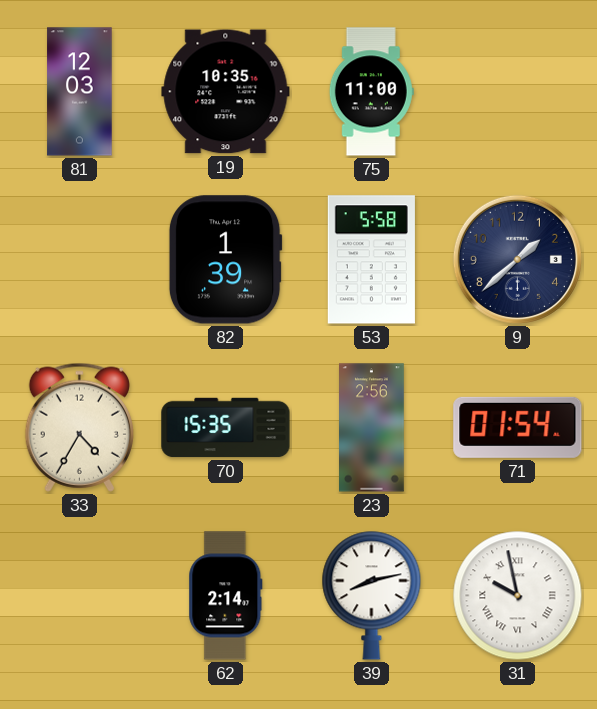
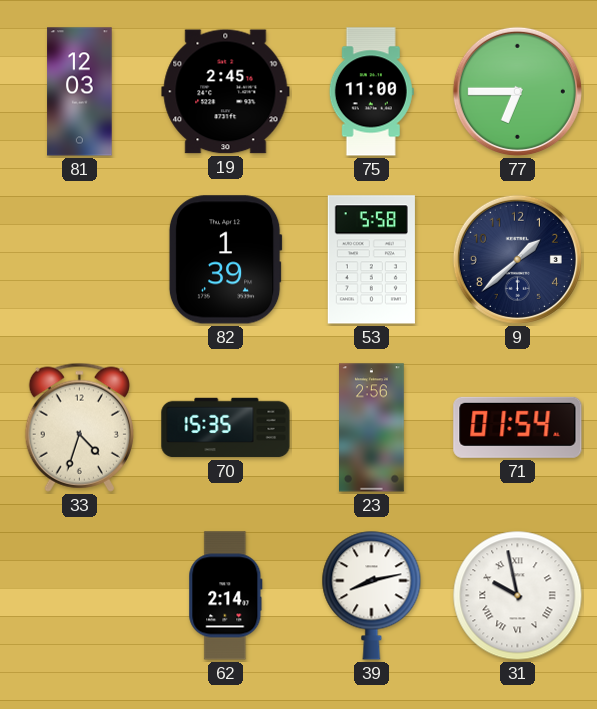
19: 10:35 -> 2:45 (226, 92)
77: none -> 6:45 (517, 91)
33: 4:35 -> 4:33 (79, 427)
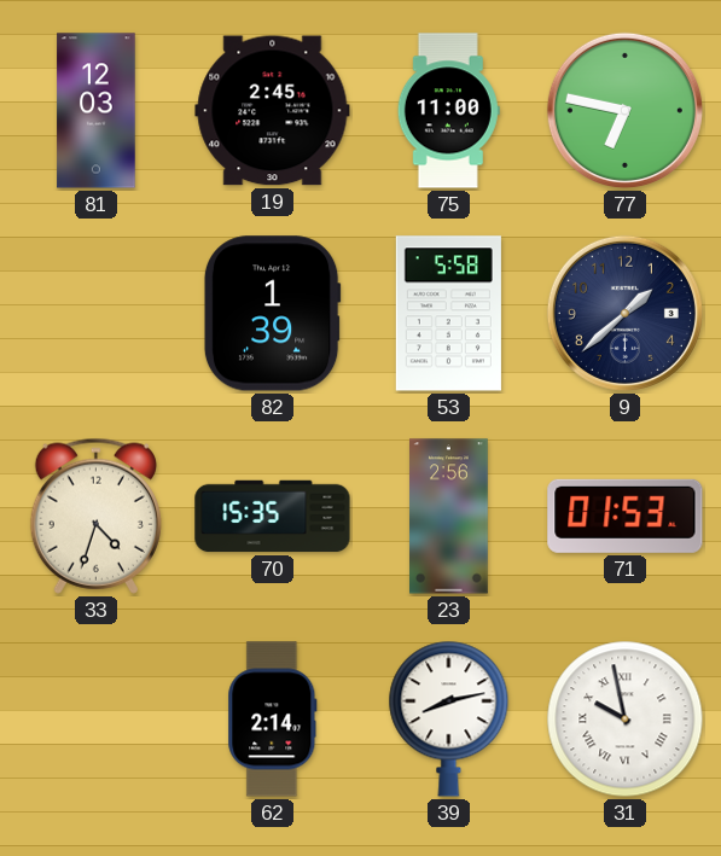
77: 6:45 -> 6:47 (624, 110)
71: 01:54 -> 01:53 (626, 516)
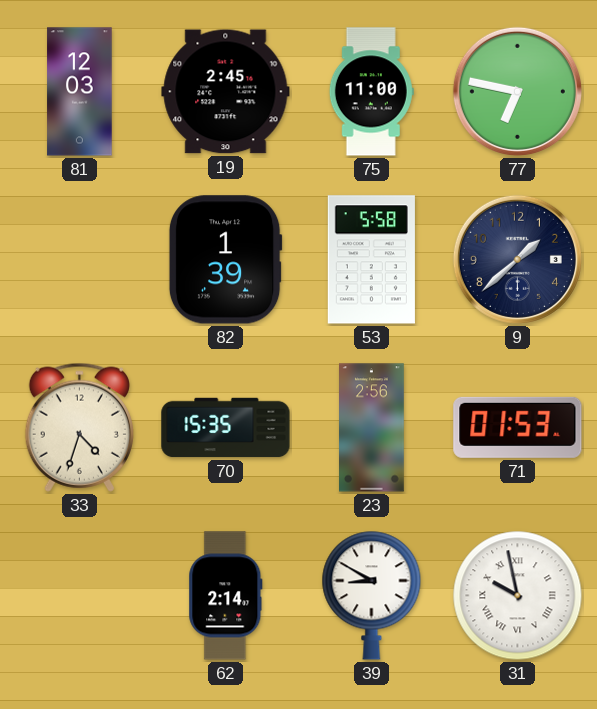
39: 8:13 -> 8:50 (372, 595)
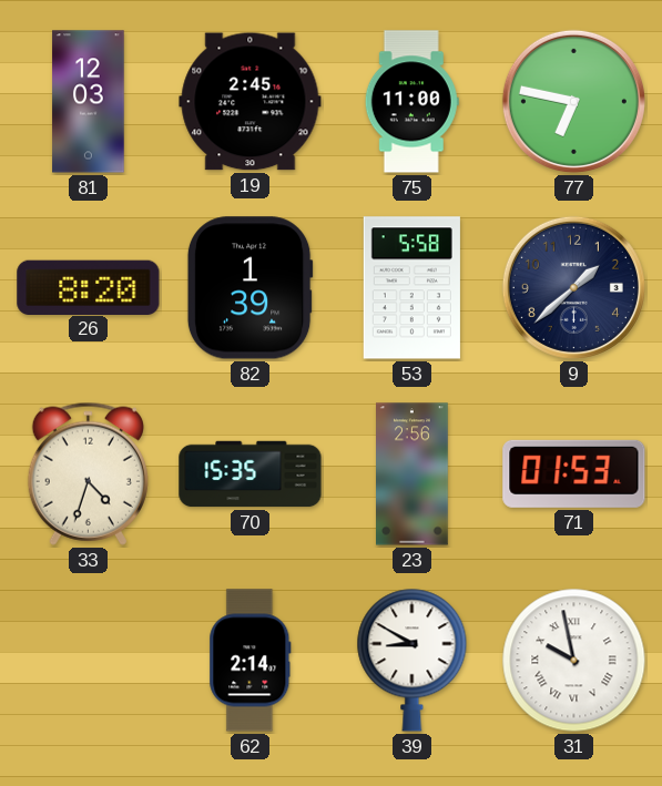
26: none -> 8:20 (89, 287)
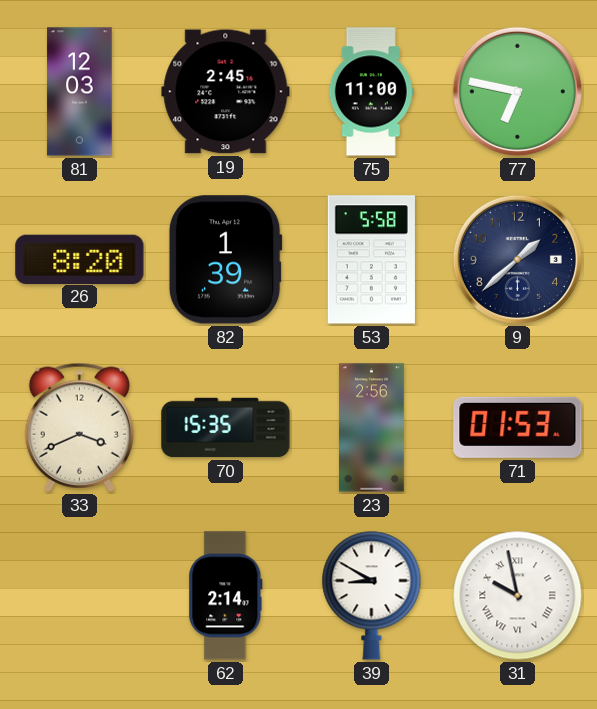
33: 4:33 -> 3:41 (79, 427)
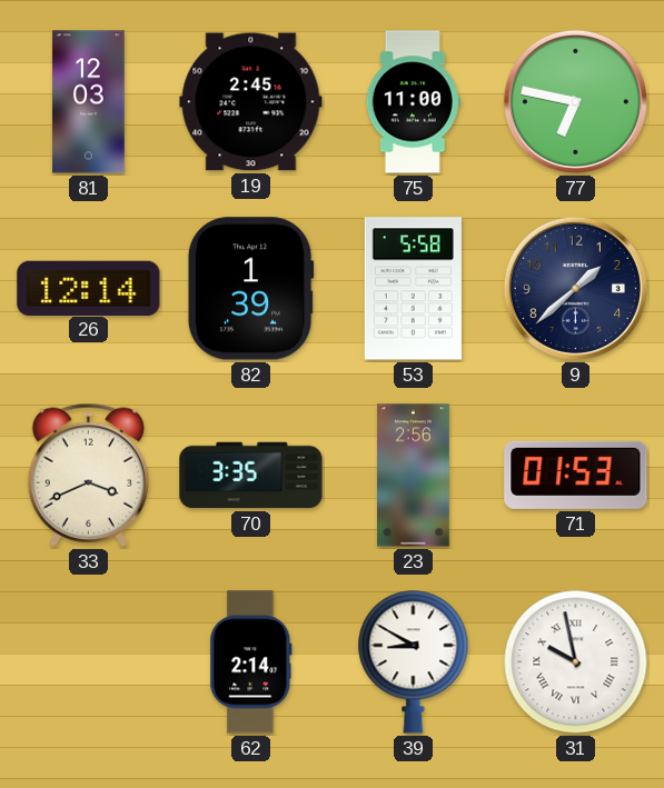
26: 8:20 -> 12:14 (89, 288)
70: 15:35 -> 3:35 (251, 476)
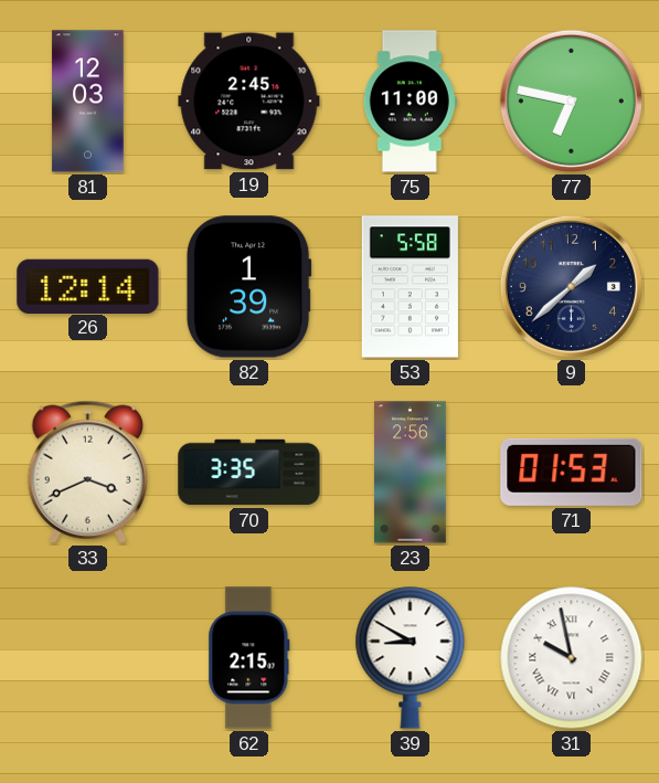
62: 2:14 -> 2:15 (249, 658)
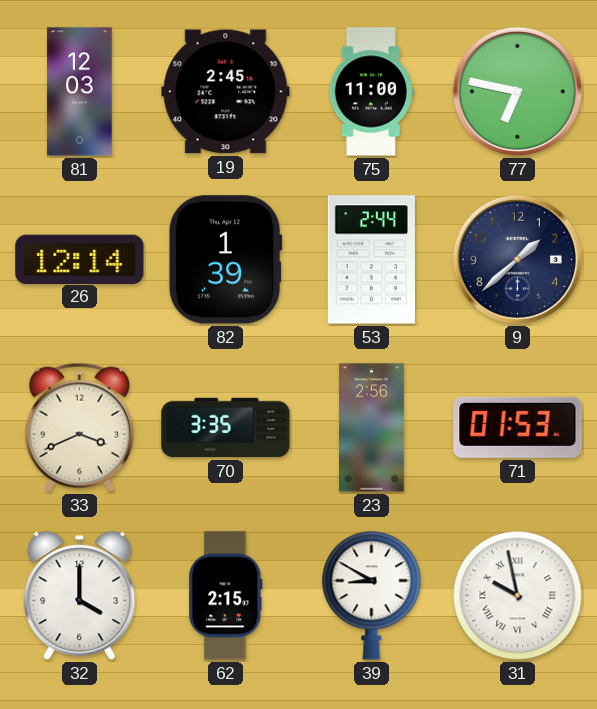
53: 5:58 -> 2:44 (371, 260)
32: none -> 4:00 (80, 596)
